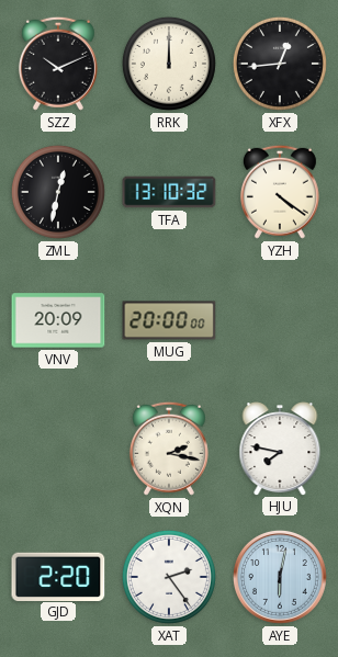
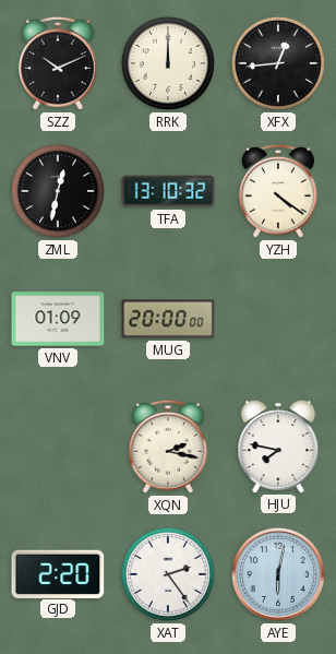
VNV: 20:09 -> 01:09 (58, 319)
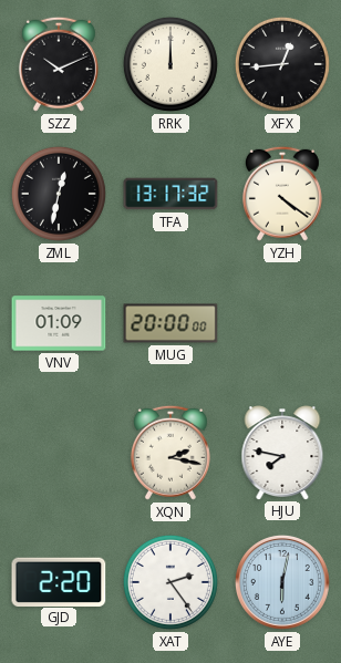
TFA: 13:10 -> 13:17 (170, 194)
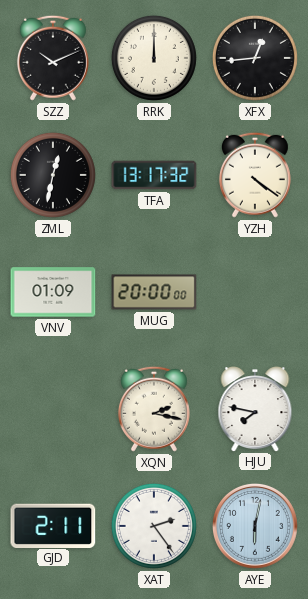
GJD: 2:20 -> 2:11 (53, 525)
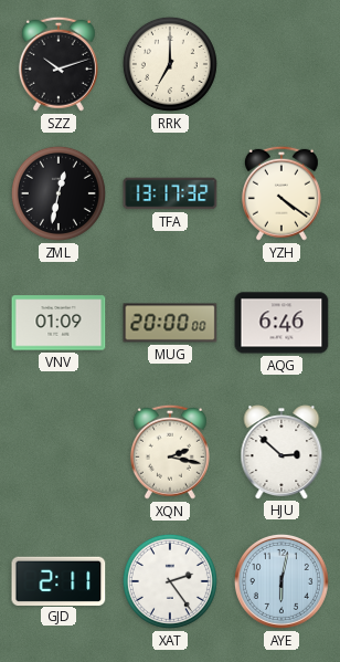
SZZ: 10:11 -> 10:12 (59, 64)
RRK: 12:00 -> 7:00 (170, 64)
XFX: 12:44 -> none (255, 58)
AQG: none -> 6:46 (281, 323)
HJU: 7:47 -> 2:52 (281, 452)
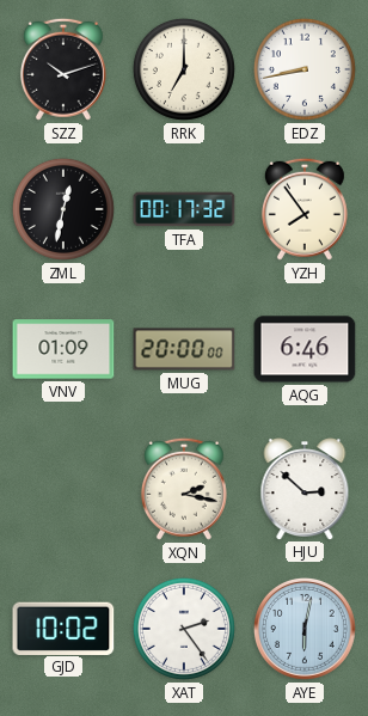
EDZ: none -> 8:43 (305, 69)
TFA: 13:17 -> 00:17 (184, 209)
YZH: 4:21 -> 7:54 (305, 209)
GJD: 2:11 -> 10:02 (63, 628)
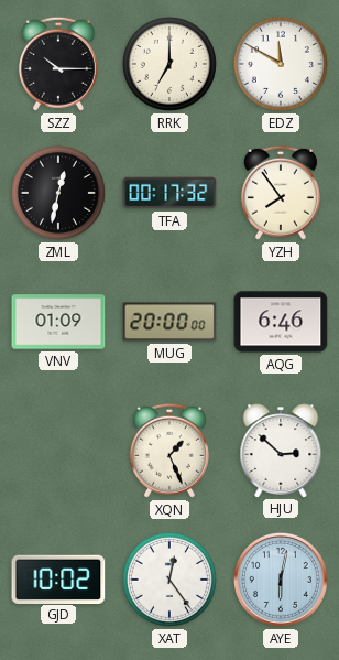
SZZ: 10:12 -> 10:15 (58, 64)
EDZ: 8:43 -> 11:50 (281, 64)
XQN: 2:17 -> 1:26 (169, 451)
XAT: 2:24 -> 12:24 (169, 580)
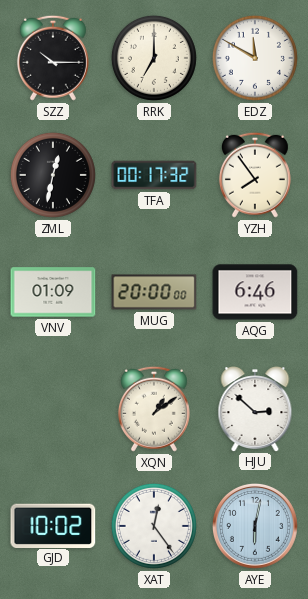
XQN: 1:26 -> 1:09 (154, 409)
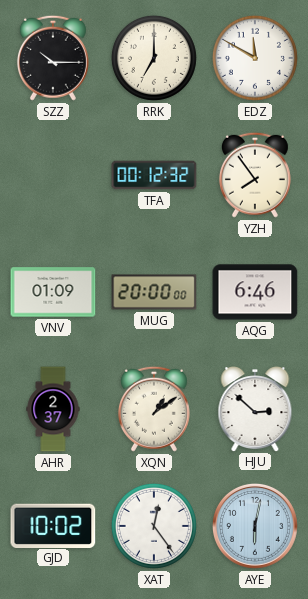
ZML: 12:32 -> none (53, 175)
TFA: 00:17 -> 00:12 (154, 175)
AHR: none -> 2:37 (53, 409)
